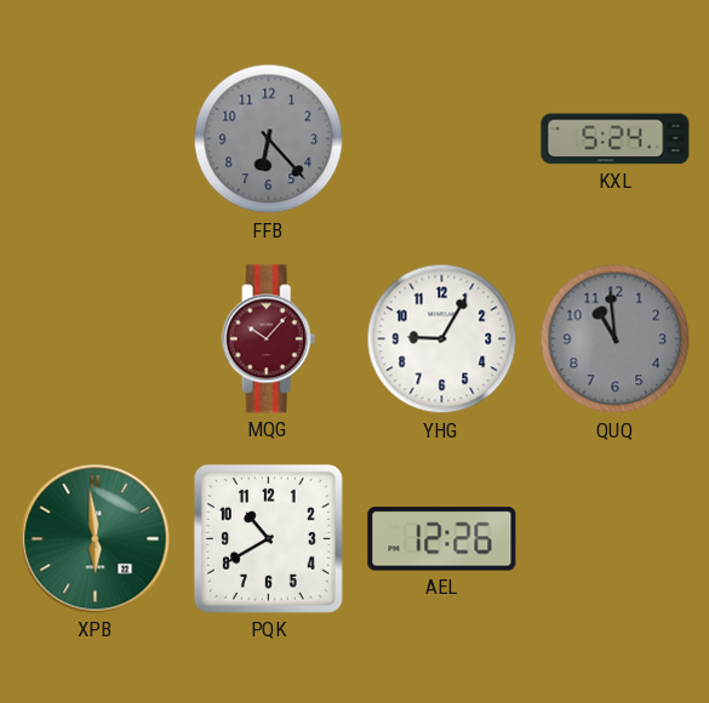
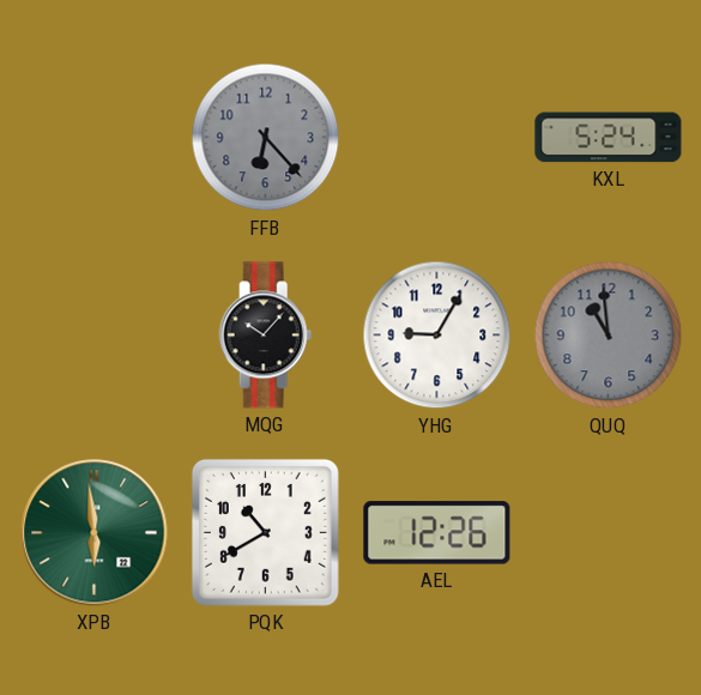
MQG dial: burgundy -> black (266, 336)
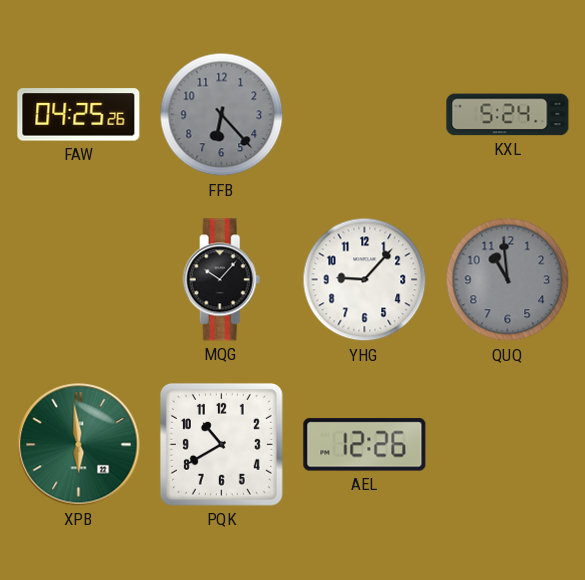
FAW: none -> 04:25 (79, 115)
YHG: 9:05 -> 9:07 (365, 280)
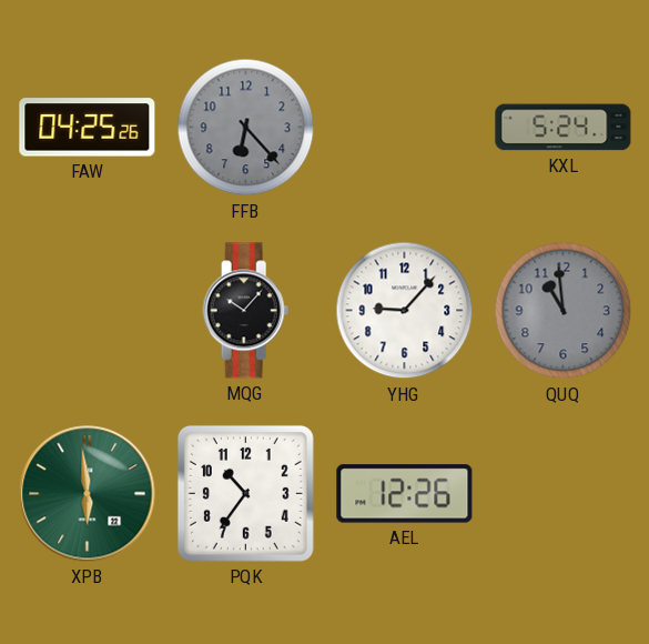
PQK: 10:40 -> 10:36 (245, 493)
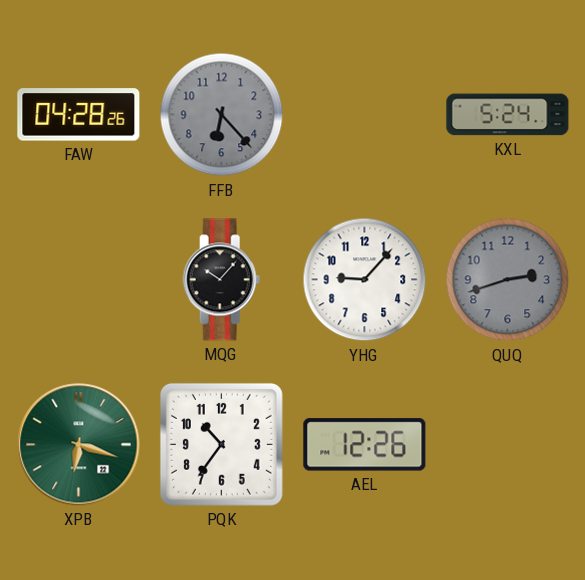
FAW: 04:25 -> 04:28 (79, 115)
QUQ: 10:59 -> 2:42 (508, 280)
XPB: 5:59 -> 6:18 (79, 445)
